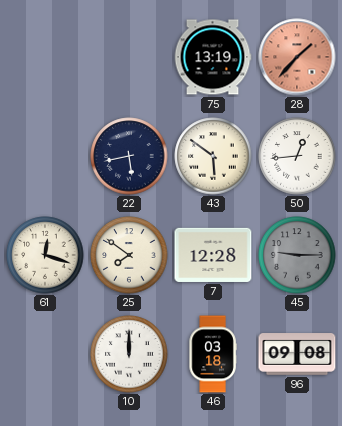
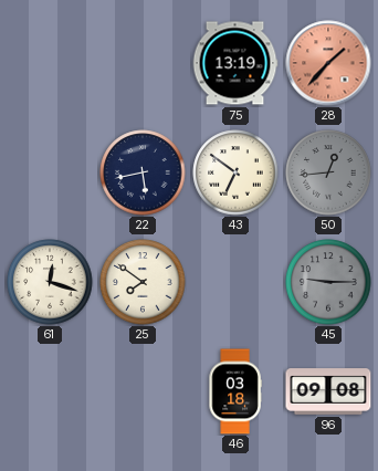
43: 5:51 -> 6:51 (235, 172)
50 dial: white -> grey (328, 172)
7: 12:28 -> none (213, 255)
10: 12:00 -> none (129, 354)
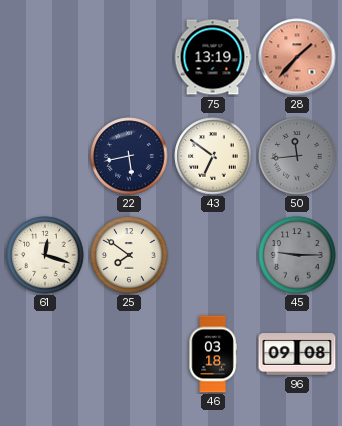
50: 12:44 -> 11:44 (297, 156)
